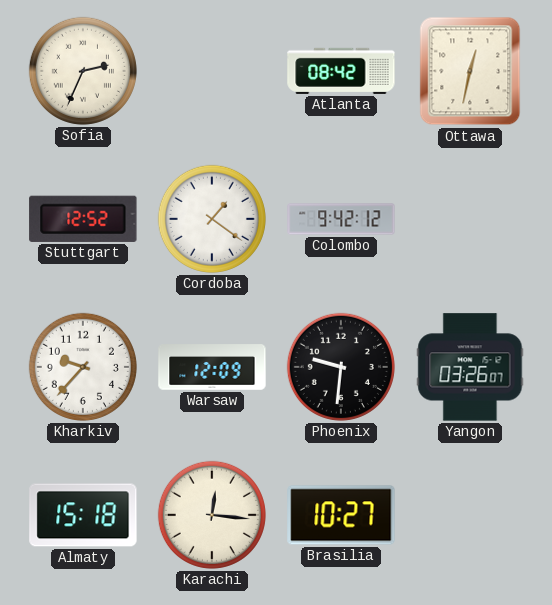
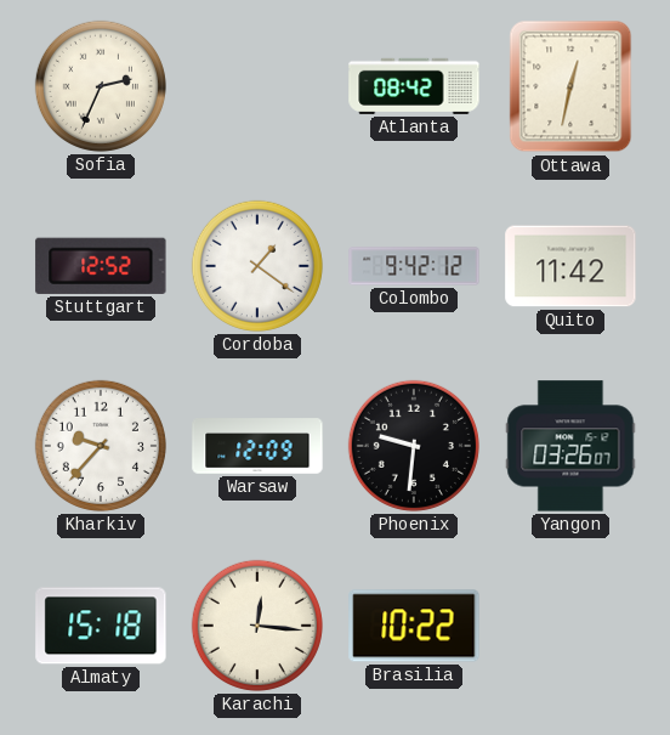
Quito: none -> 11:42 (570, 266)
Brasilia: 10:27 -> 10:22 (414, 626)
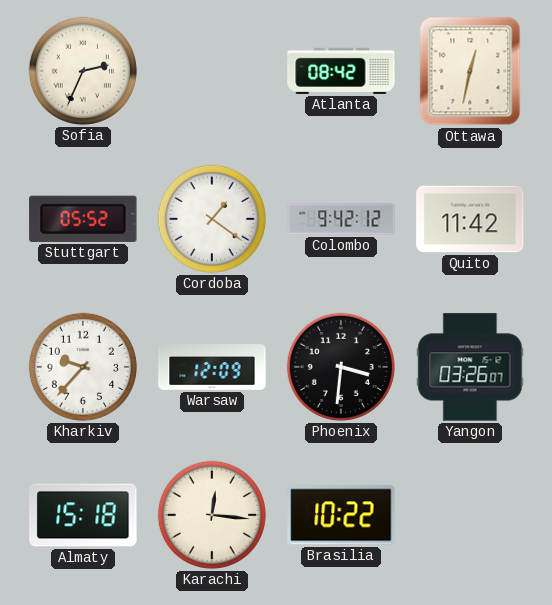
Stuttgart: 12:52 -> 05:52 (83, 219)
Phoenix: 9:31 -> 3:31 (341, 367)
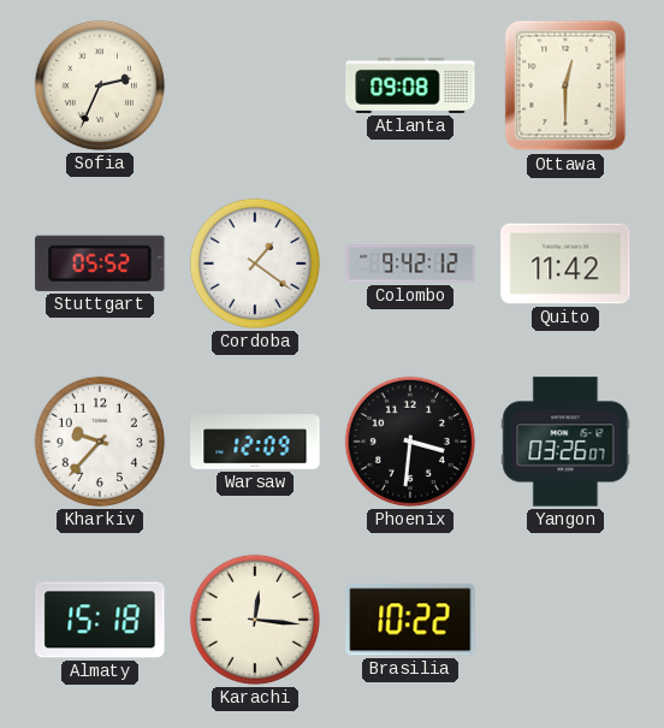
Atlanta: 08:42 -> 09:08 (410, 85)
Ottawa: 12:32 -> 12:30 (565, 85)
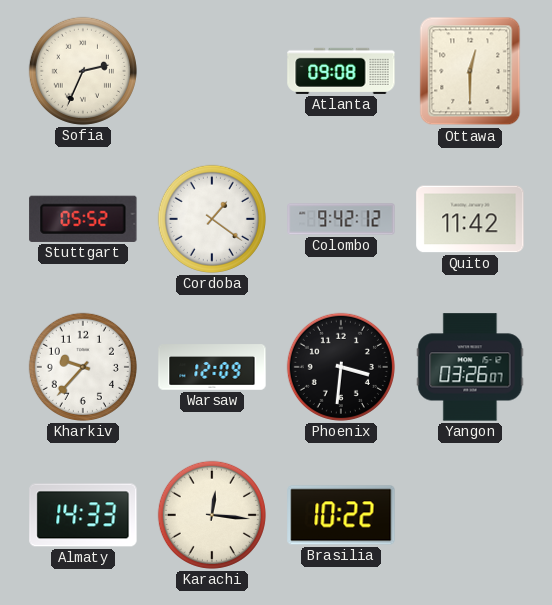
Almaty: 15:18 -> 14:33 (83, 515)
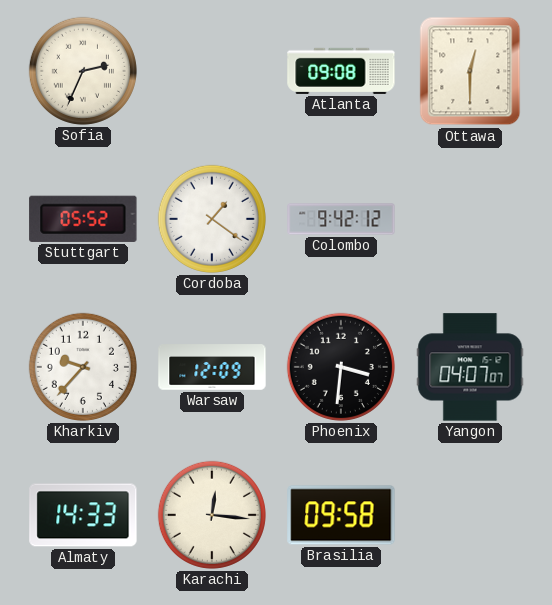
Quito: 11:42 -> none (470, 219)
Yangon: 03:26 -> 04:07 (470, 367)
Brasilia: 10:22 -> 09:58 (341, 515)
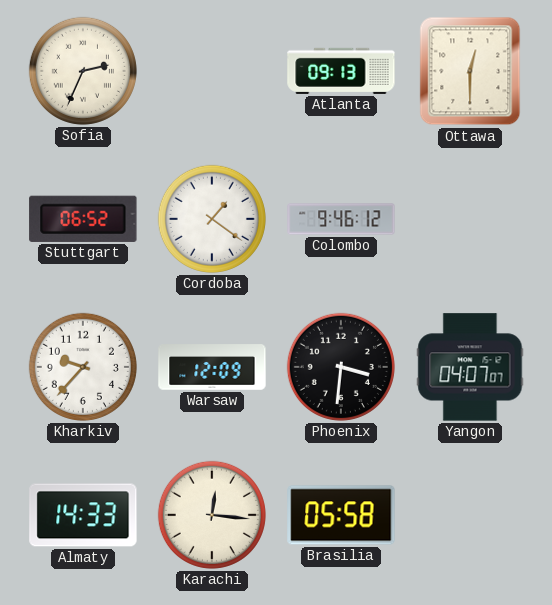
Atlanta: 09:08 -> 09:13 (341, 71)
Stuttgart: 05:52 -> 06:52 (83, 219)
Colombo: 9:42 -> 9:46 (341, 219)
Brasilia: 09:58 -> 05:58 (341, 515)
